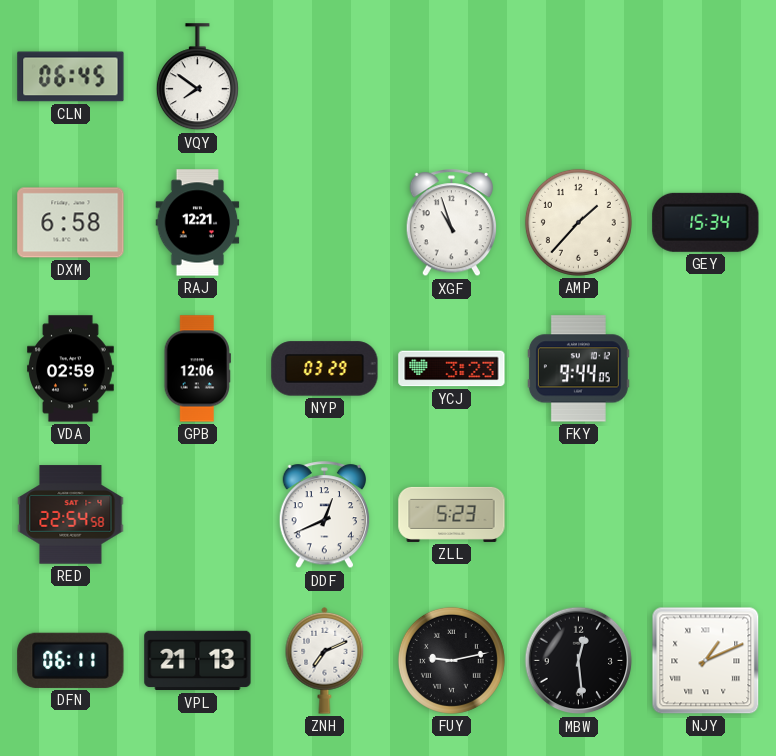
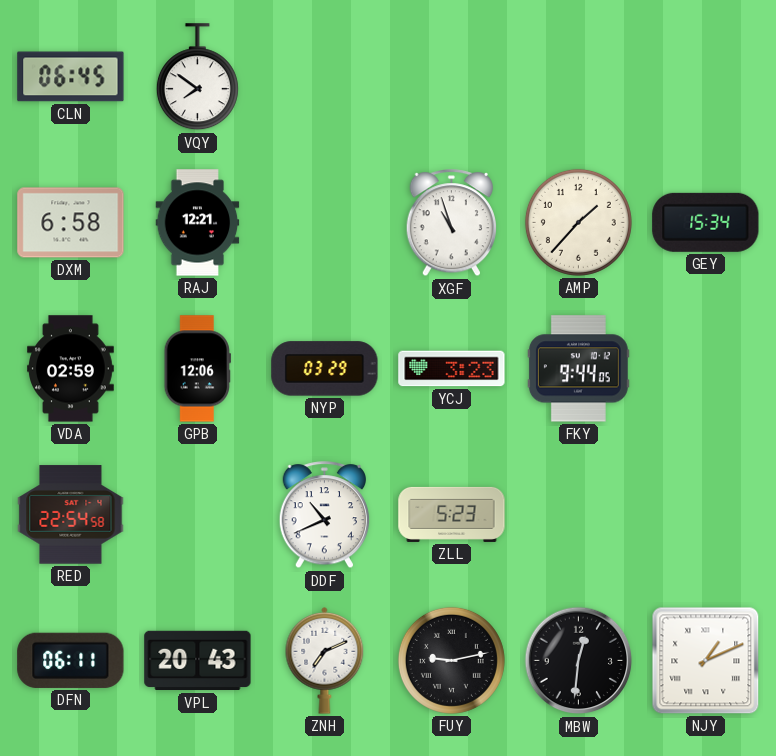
DDF: 12:41 -> 10:41 (325, 515)
VPL: 21:13 -> 20:43 (198, 661)
MBW: 12:29 -> 12:31 (579, 661)
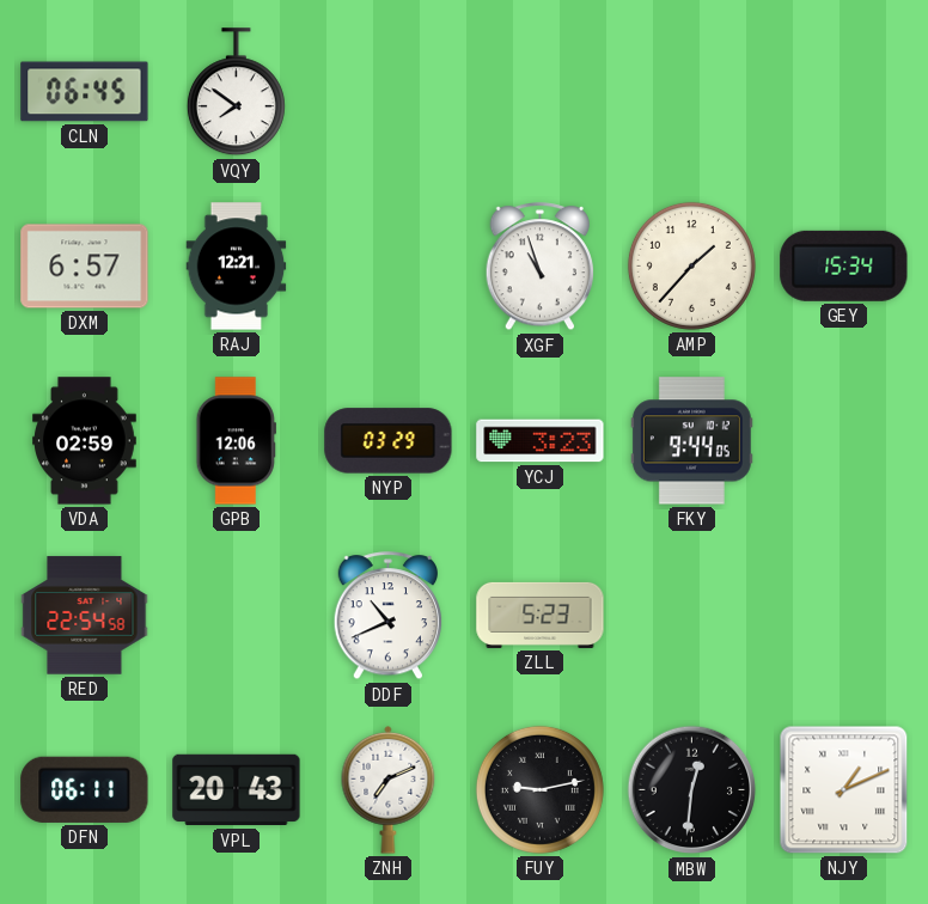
DXM: 6:58 -> 6:57 (85, 267)
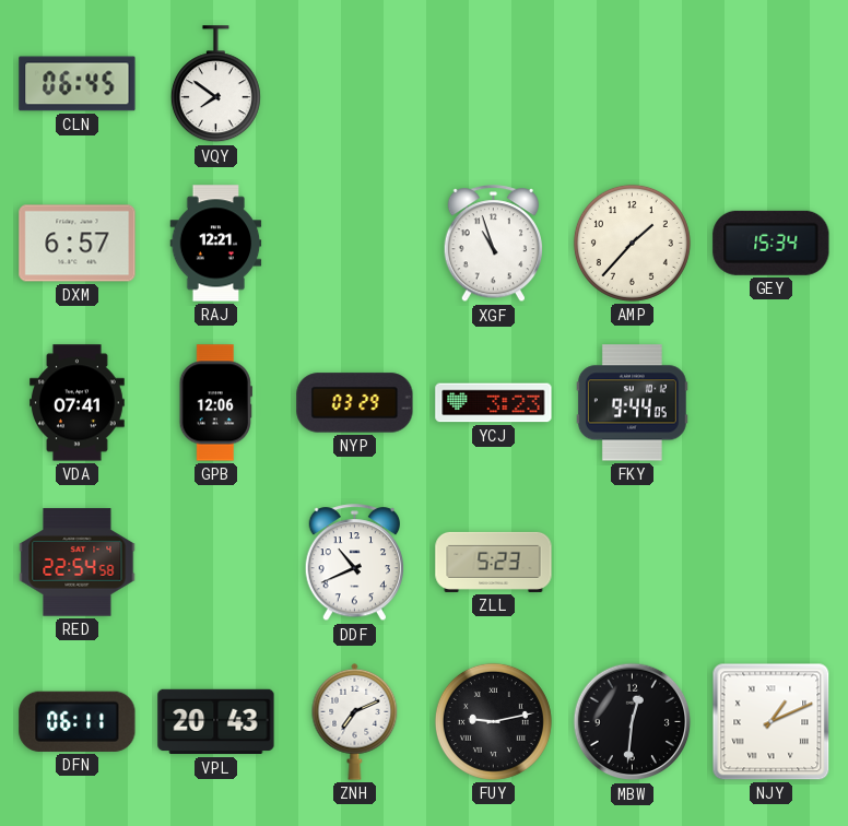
VDA: 02:59 -> 07:41 (78, 403)
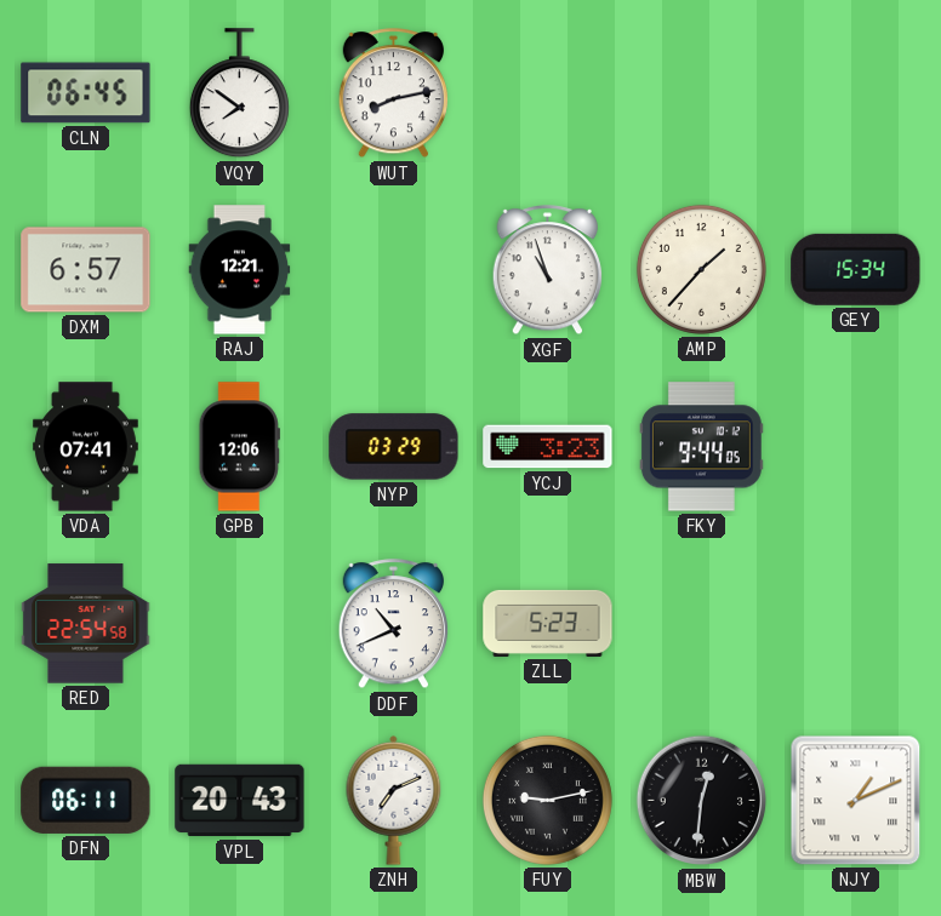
WUT: none -> 8:13 (394, 93)
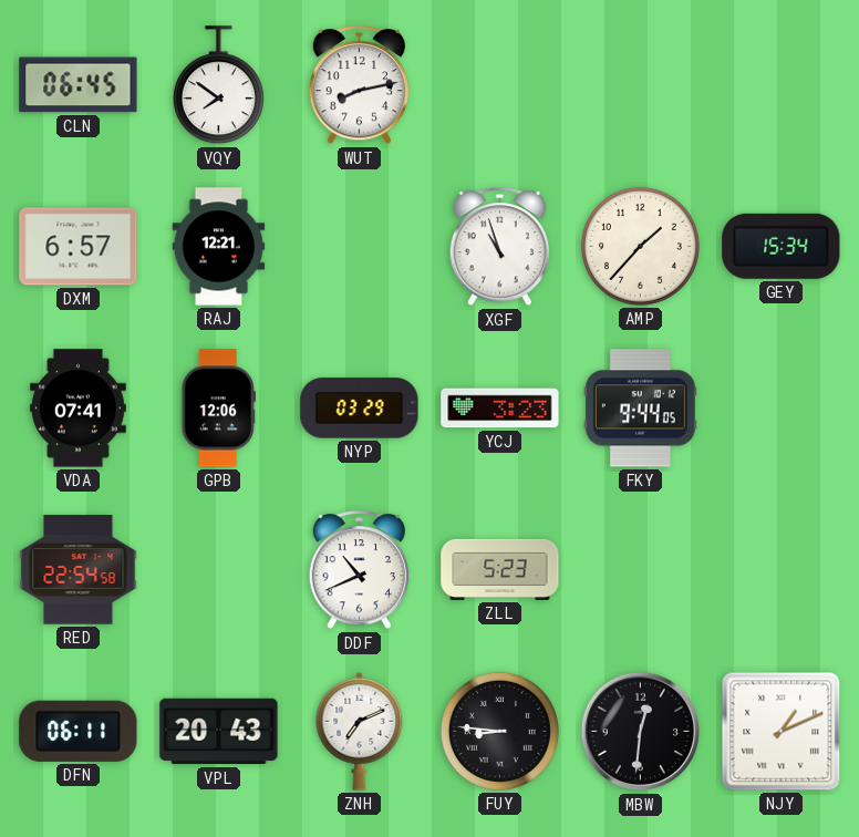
FUY: 9:13 -> 8:46 (499, 731)
